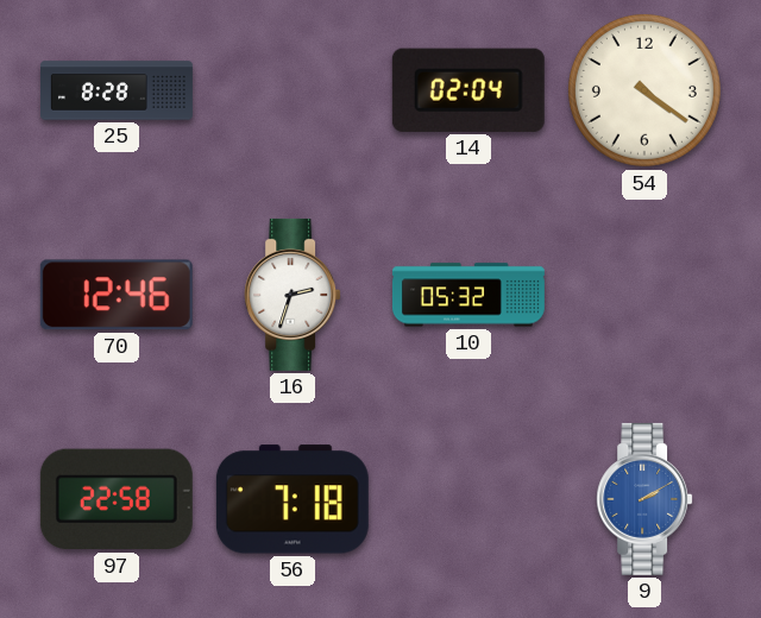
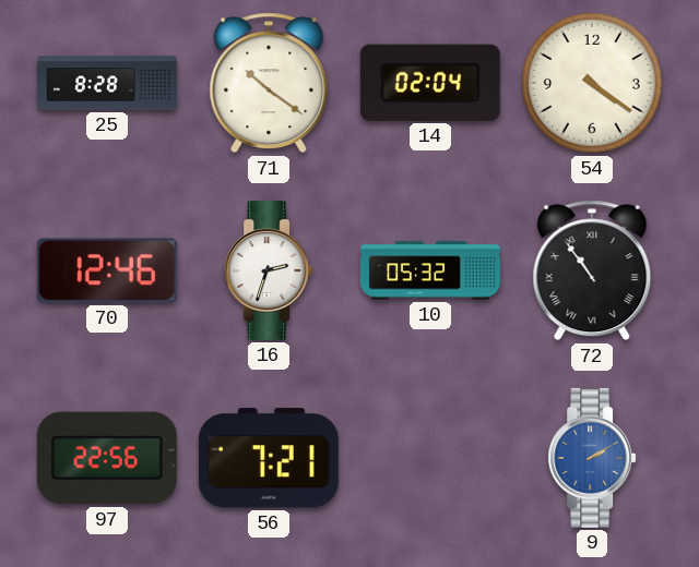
71: none -> 10:21 (269, 83)
72: none -> 10:54 (592, 270)
97: 22:58 -> 22:56 (107, 458)
56: 7:18 -> 7:21 (269, 458)
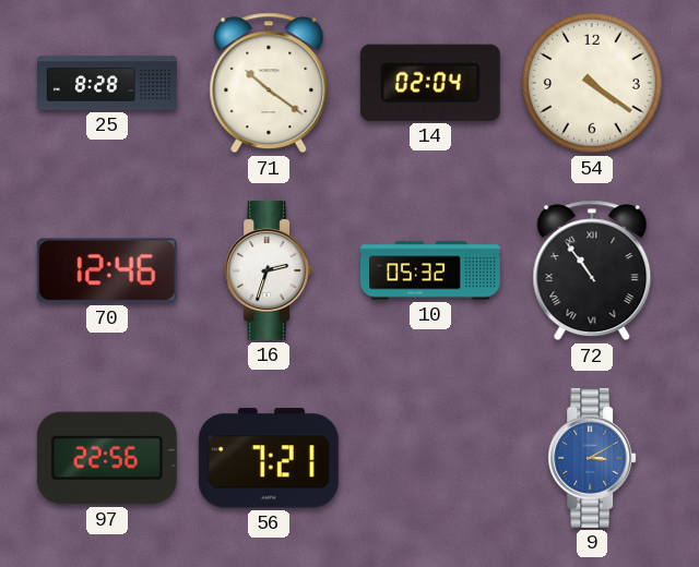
9: 2:10 -> 3:10 (592, 458)
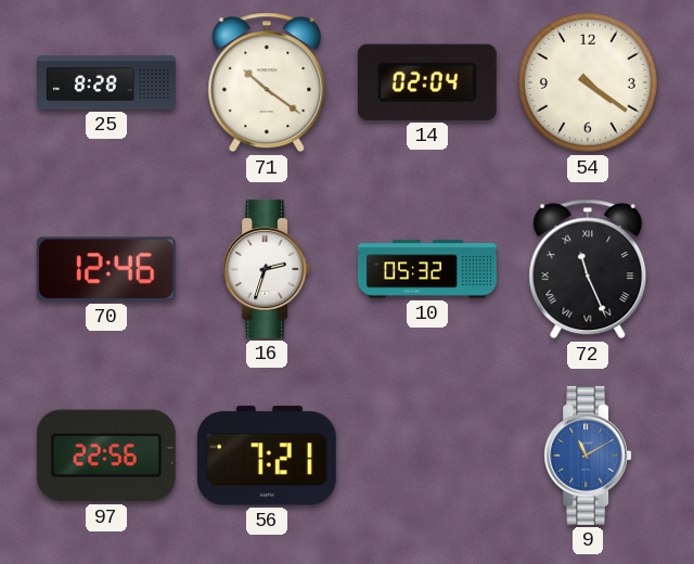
72: 10:54 -> 11:26 (588, 269)
9: 3:10 -> 11:10 (588, 456)
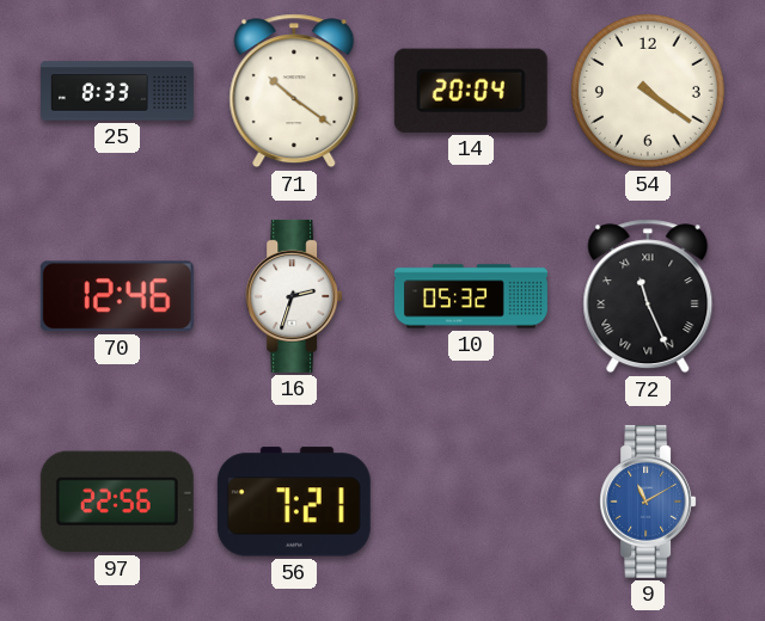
25: 8:28 -> 8:33 (118, 91)
14: 02:04 -> 20:04 (471, 91)
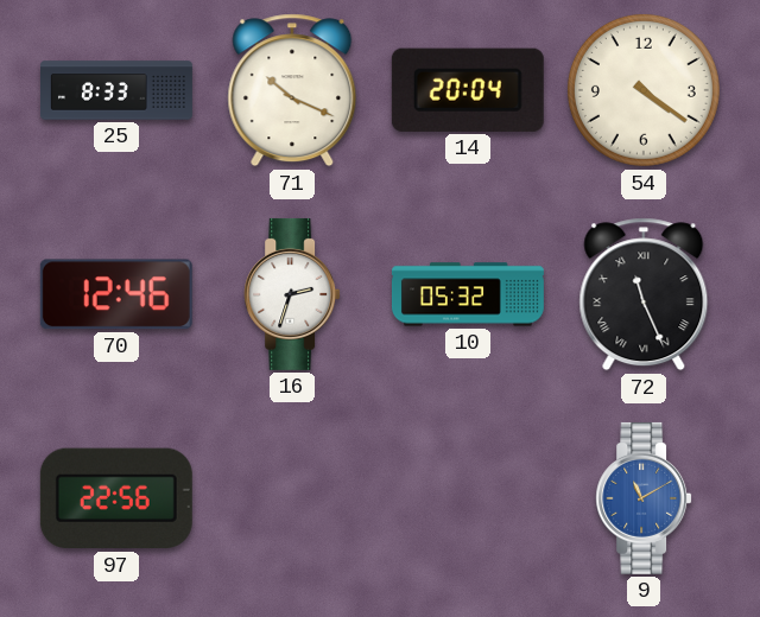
71: 10:21 -> 10:19 (292, 90)
56: 7:21 -> none (294, 502)
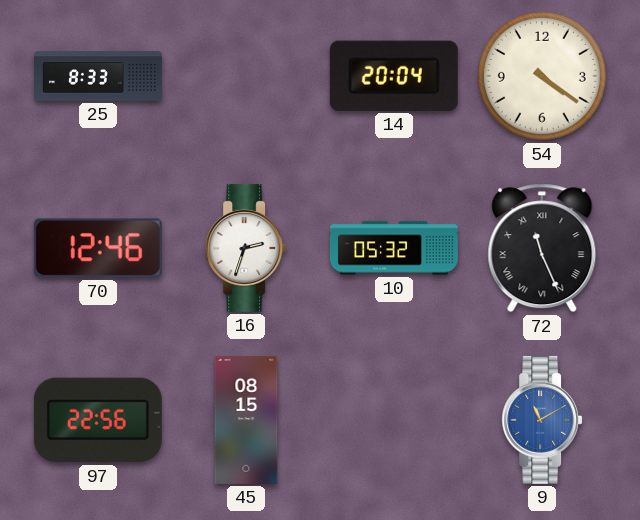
71: 10:19 -> none (292, 90)
45: none -> 08:15 (246, 420)
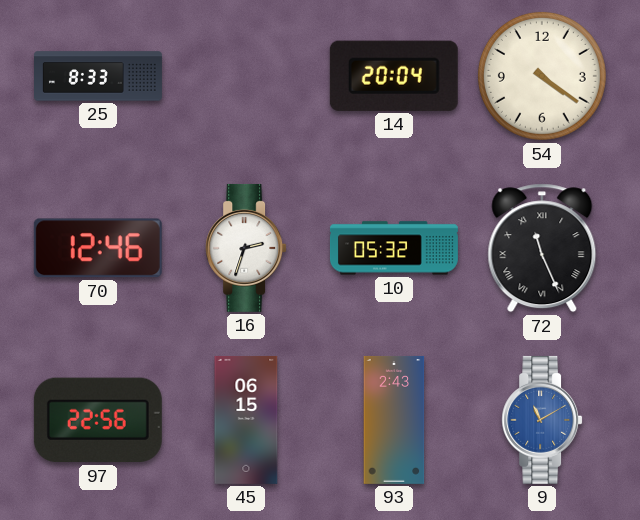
45: 08:15 -> 06:15 (246, 420)
93: none -> 2:43 (394, 420)
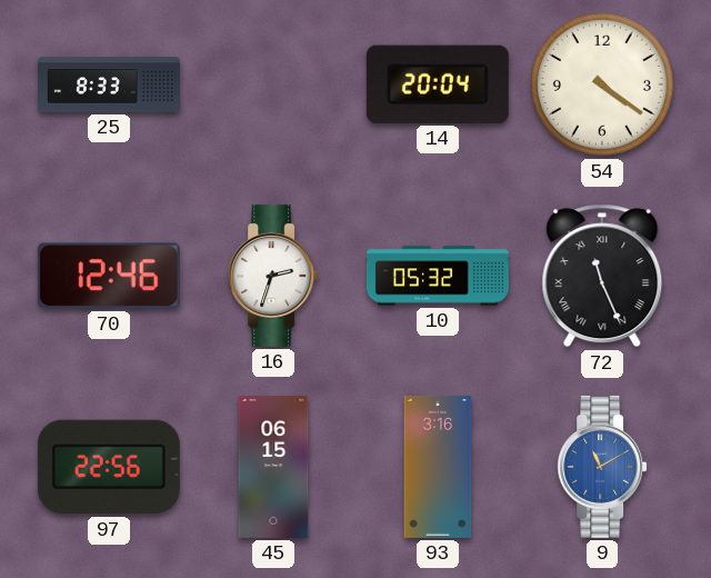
93: 2:43 -> 3:16 (438, 467)
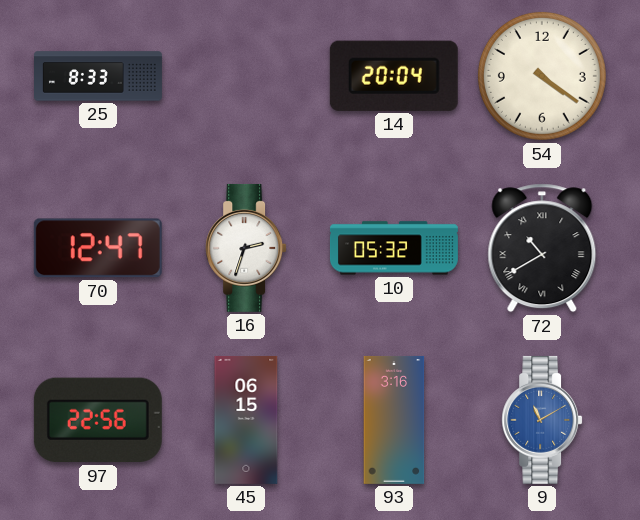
70: 12:46 -> 12:47 (98, 248)
72: 11:26 -> 10:40 (542, 248)
